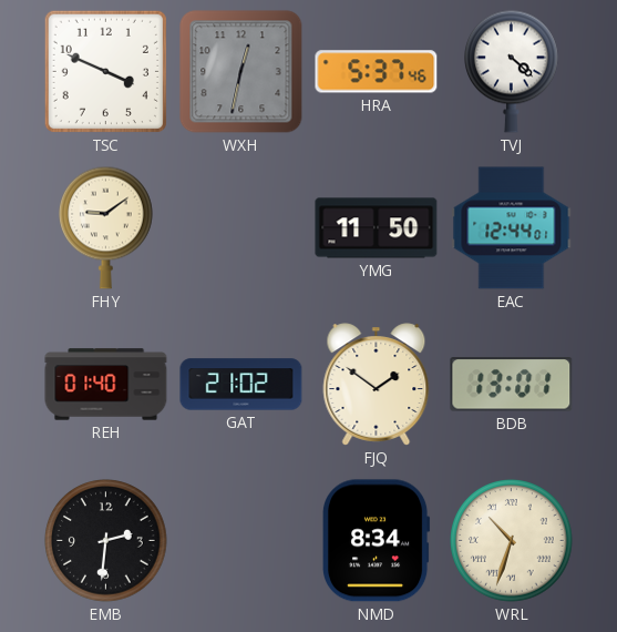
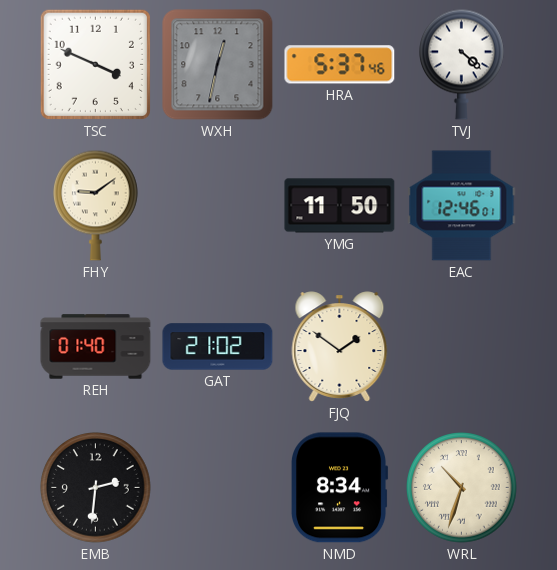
EAC: 12:44 -> 12:46 (462, 206)
BDB: 13:01 -> none (512, 385)
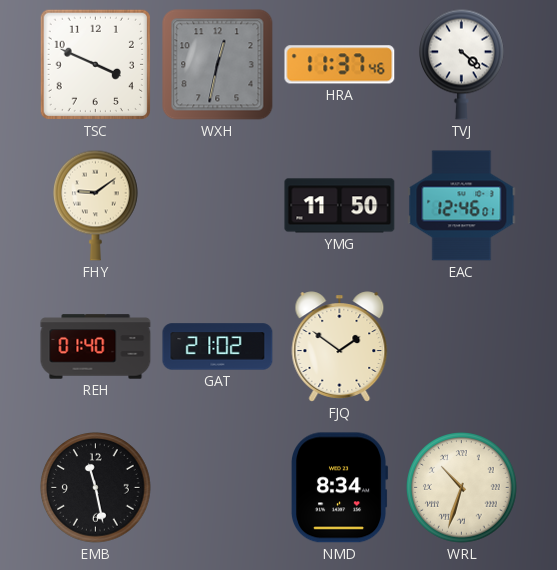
HRA: 5:37 -> 11:37 (340, 65)
EMB: 2:31 -> 11:28 (96, 488)
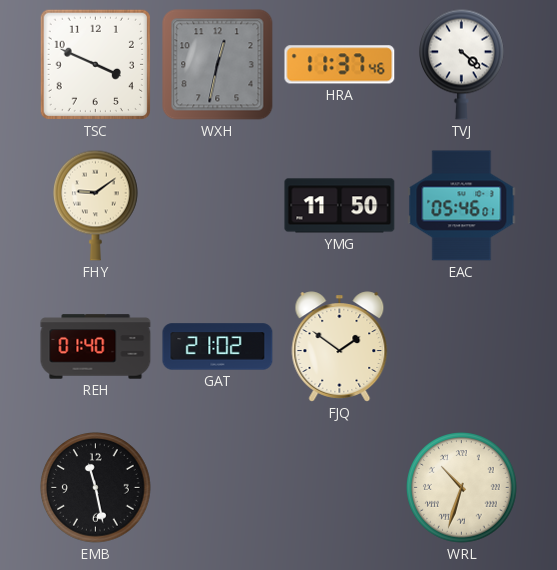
EAC: 12:46 -> 05:46 (462, 206)
NMD: 8:34 -> none (340, 488)
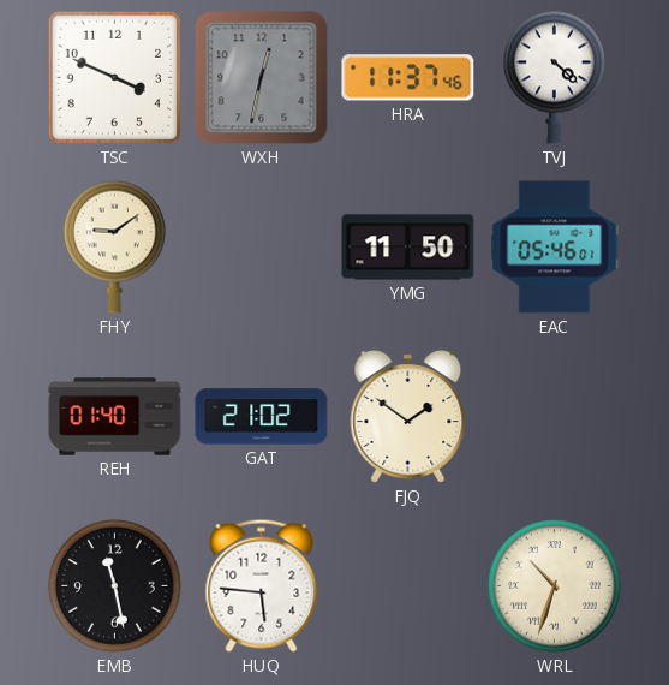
HUQ: none -> 5:46 (262, 585)
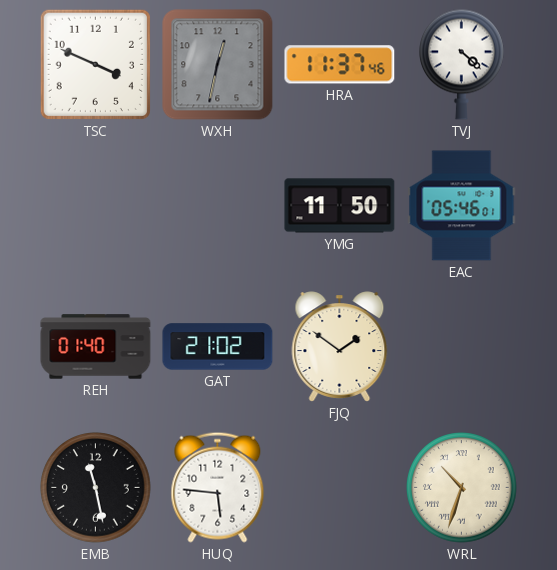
FHY: 9:09 -> none (115, 246)
